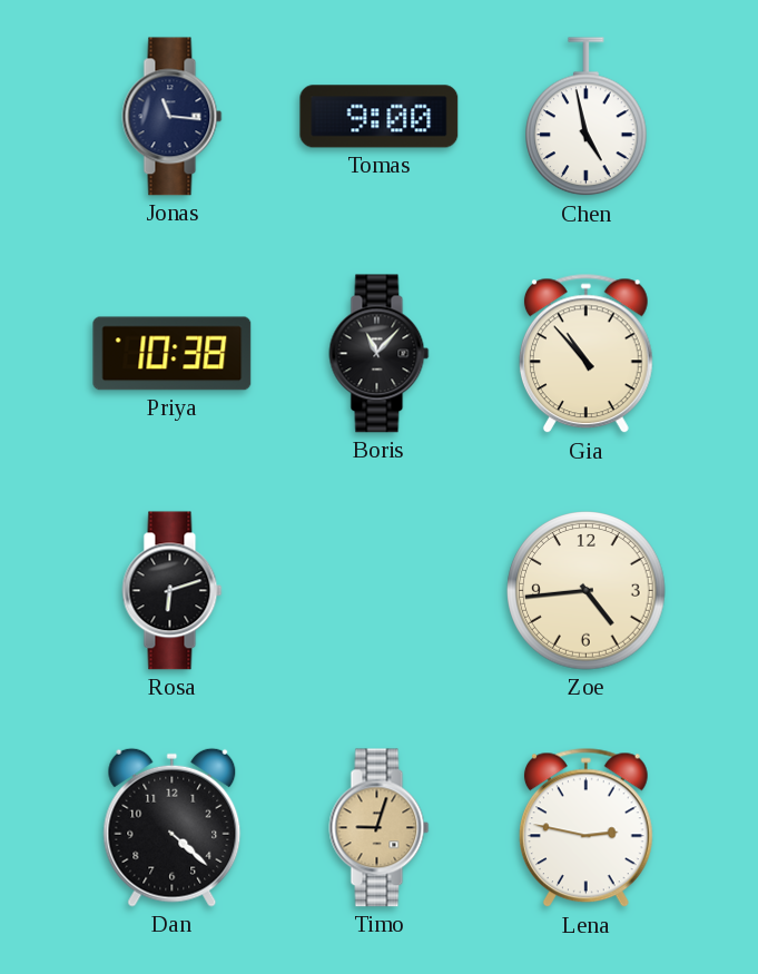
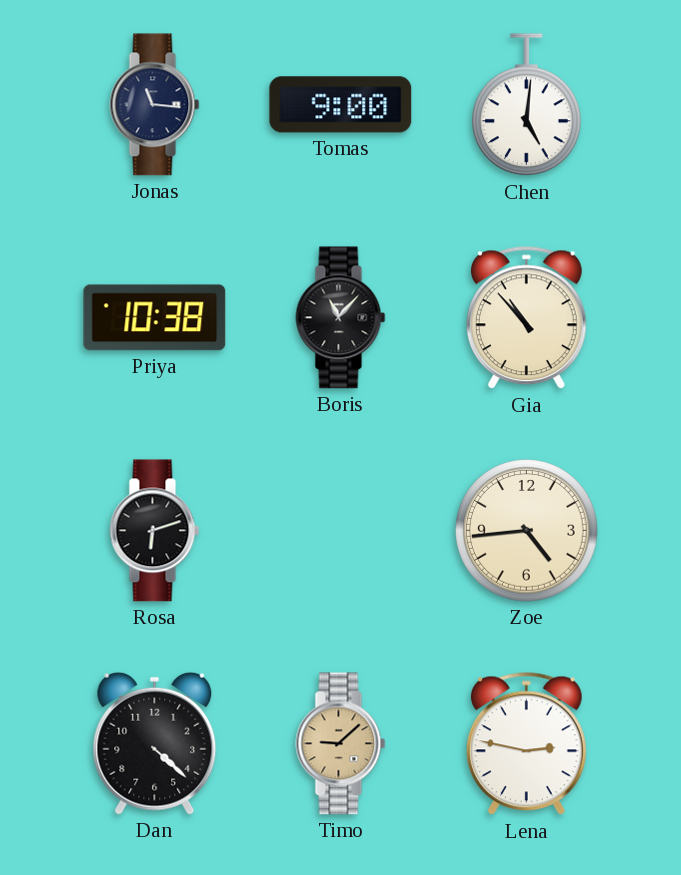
Chen: 4:58 -> 5:01 (527, 105)
Timo: 9:03 -> 9:08 (341, 744)
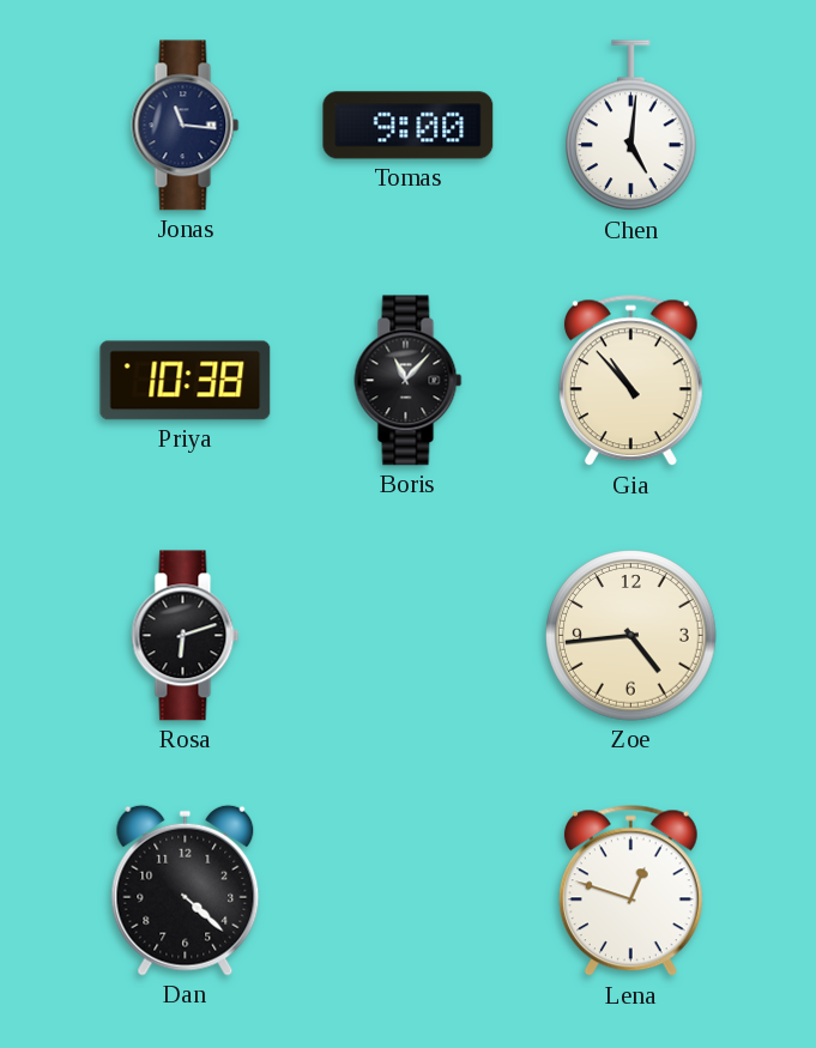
Timo: 9:08 -> none (341, 744)
Lena: 2:47 -> 12:48 (630, 891)
